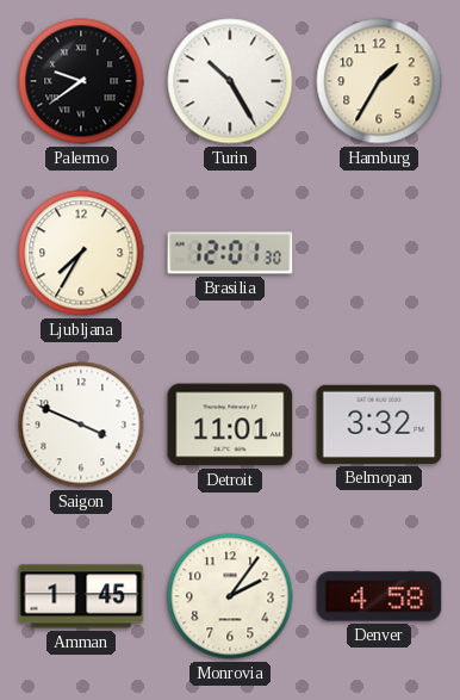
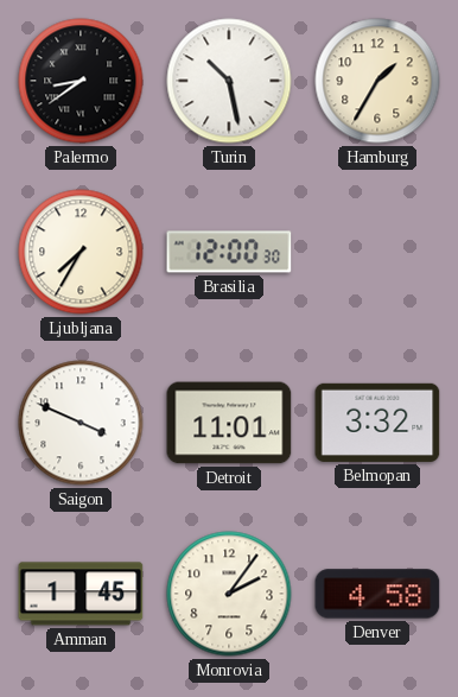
Palermo: 9:39 -> 8:39 (81, 81)
Turin: 10:25 -> 10:28 (229, 81)
Brasilia: 12:01 -> 12:00 (229, 252)
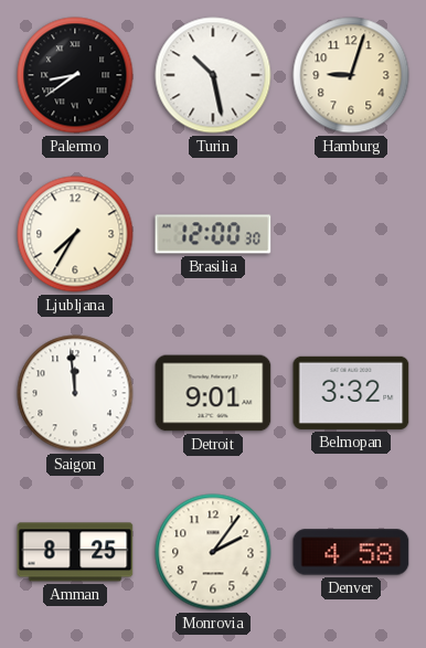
Hamburg: 1:35 -> 9:03 (351, 75)
Saigon: 3:49 -> 11:59 (75, 393)
Detroit: 11:01 -> 9:01 (213, 393)
Amman: 1:45 -> 8:25 (75, 552)
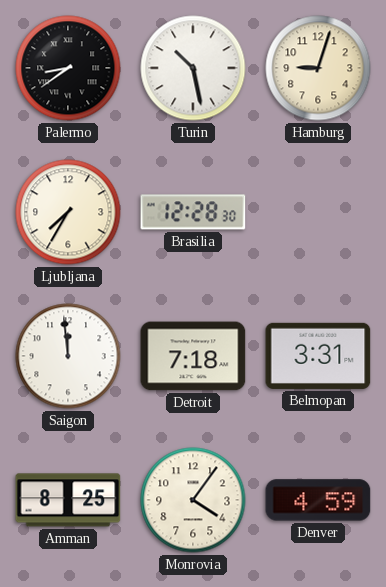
Brasilia: 12:00 -> 12:28 (193, 212)
Detroit: 9:01 -> 7:18 (193, 356)
Belmopan: 3:32 -> 3:31 (318, 356)
Monrovia: 2:06 -> 4:06 (193, 500)
Denver: 4:58 -> 4:59 (318, 500)
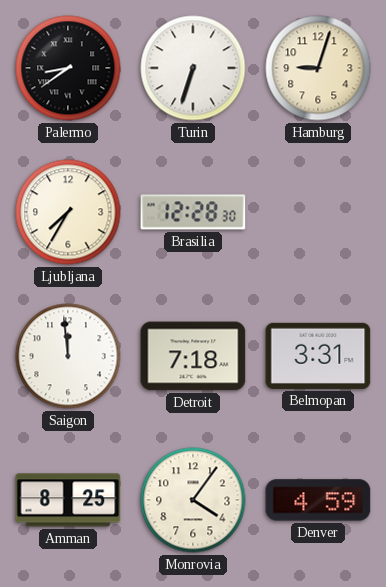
Turin: 10:28 -> 6:33 (193, 68)
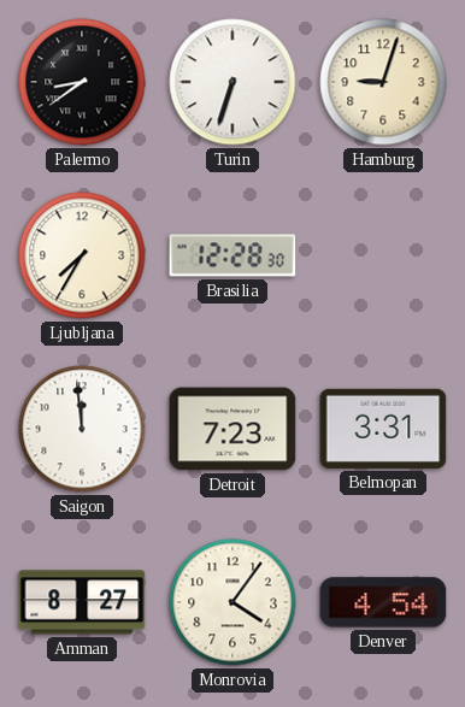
Detroit: 7:18 -> 7:23 (232, 429)
Amman: 8:25 -> 8:27 (82, 602)
Denver: 4:59 -> 4:54 (383, 602)
